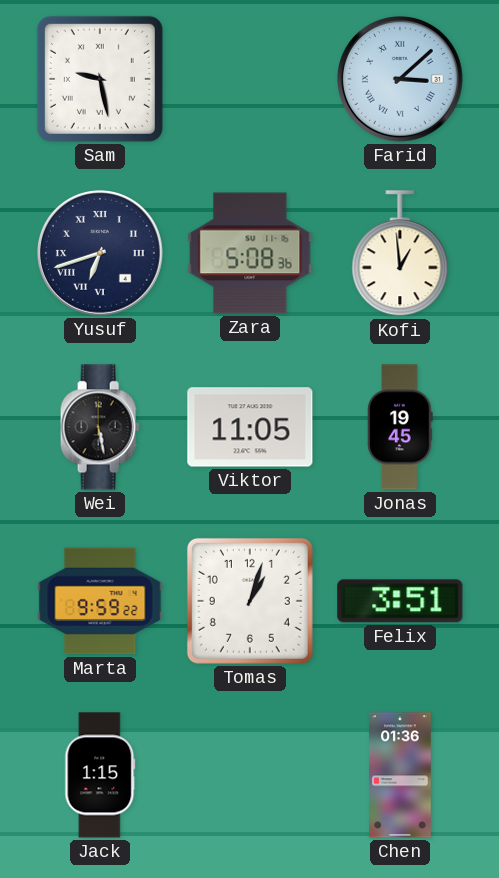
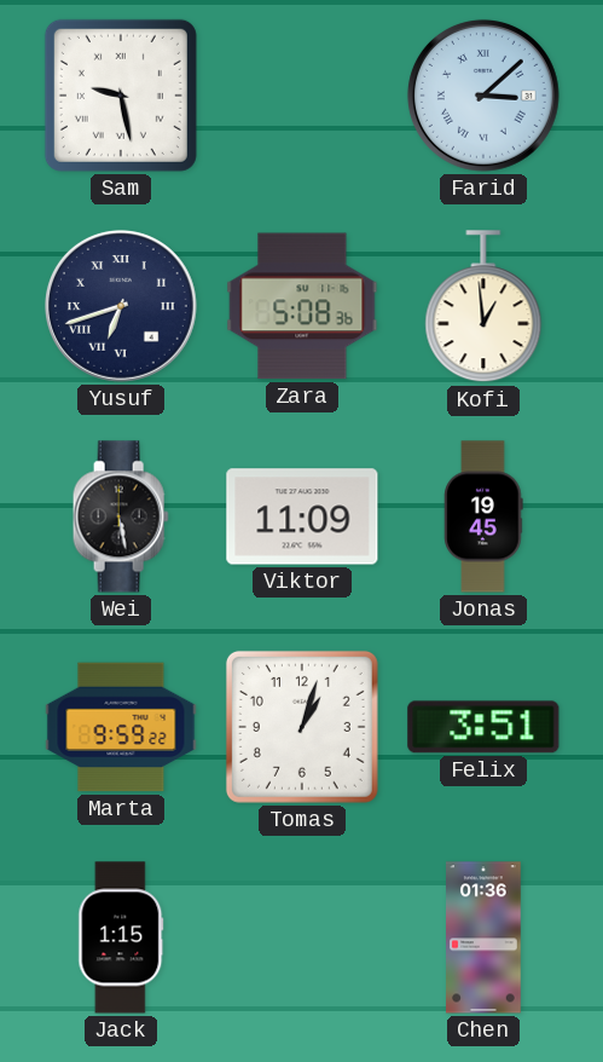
Viktor: 11:05 -> 11:09 (302, 516)
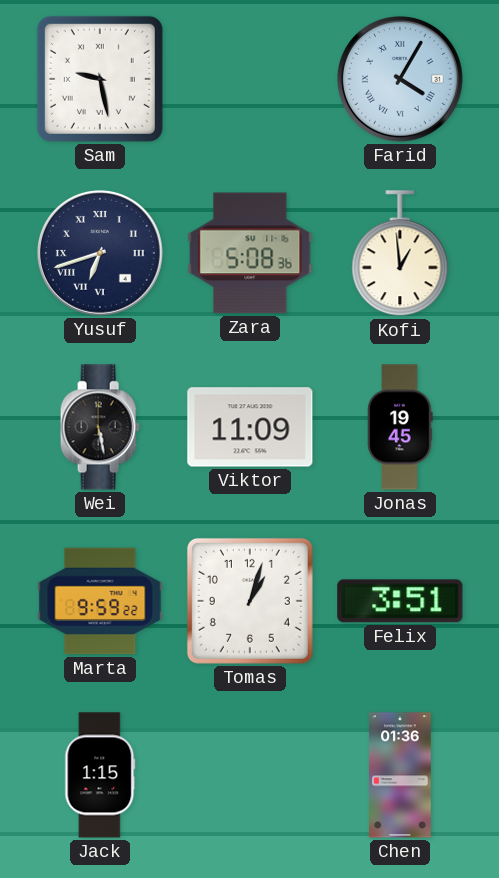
Farid: 3:08 -> 4:05 (400, 79)
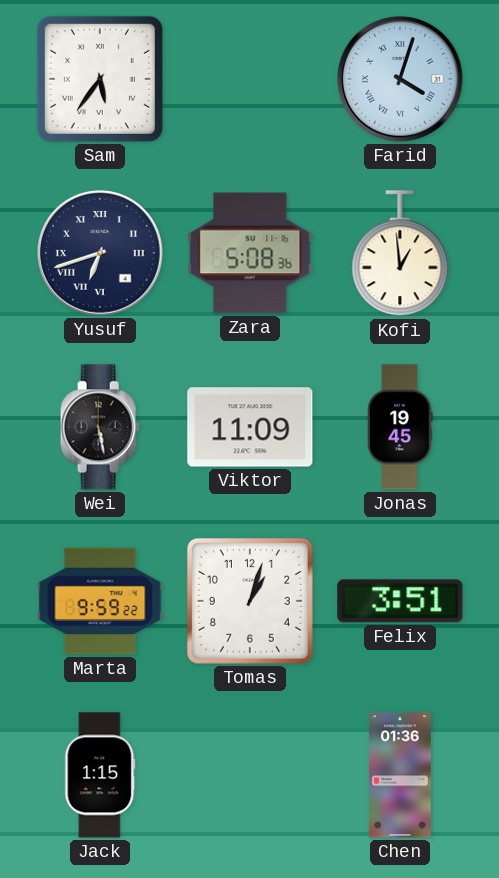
Sam: 9:28 -> 5:36 (100, 79)
Farid: 4:05 -> 4:03 (400, 79)
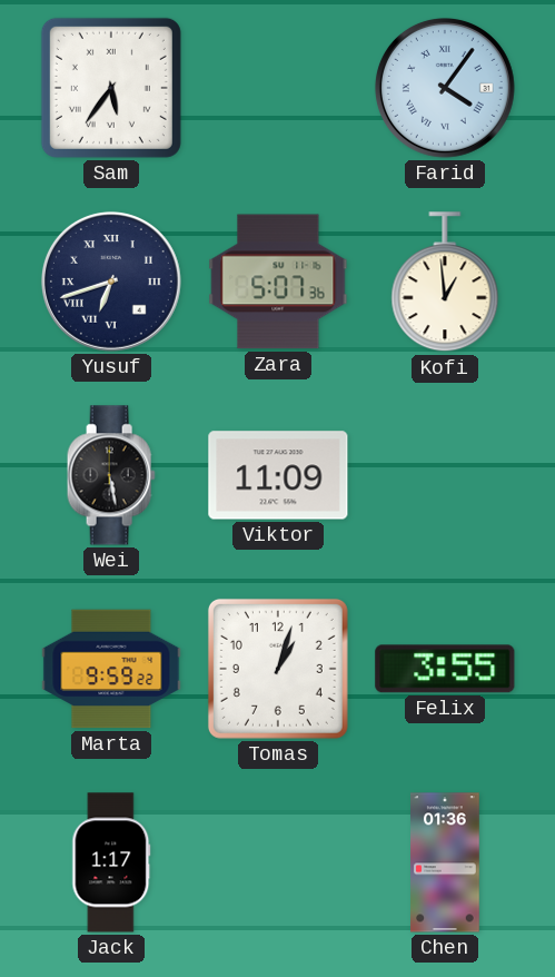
Farid: 4:03 -> 4:06 (445, 88)
Zara: 5:08 -> 5:07 (278, 282)
Jonas: 19:45 -> none (400, 427)
Felix: 3:51 -> 3:55 (445, 669)
Jack: 1:15 -> 1:17 (111, 862)
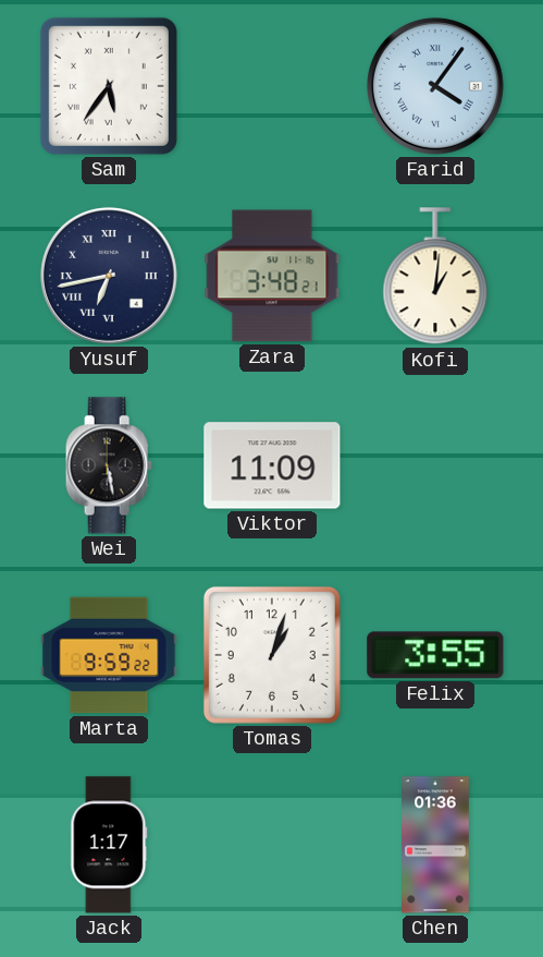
Yusuf: 6:42 -> 6:43 (109, 276)
Zara: 5:07 -> 3:48 (272, 276)
Kofi: 12:59 -> 1:01 (435, 277)
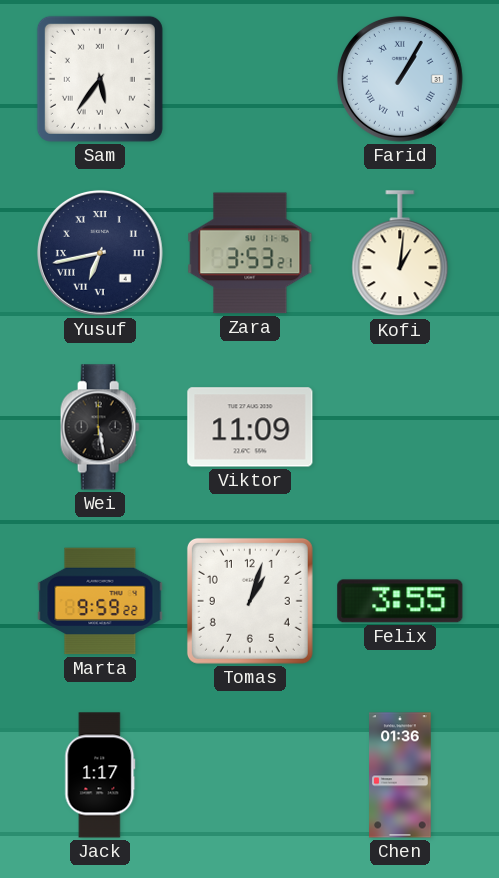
Farid: 4:06 -> 1:05 (400, 79)
Zara: 3:48 -> 3:53 (250, 253)
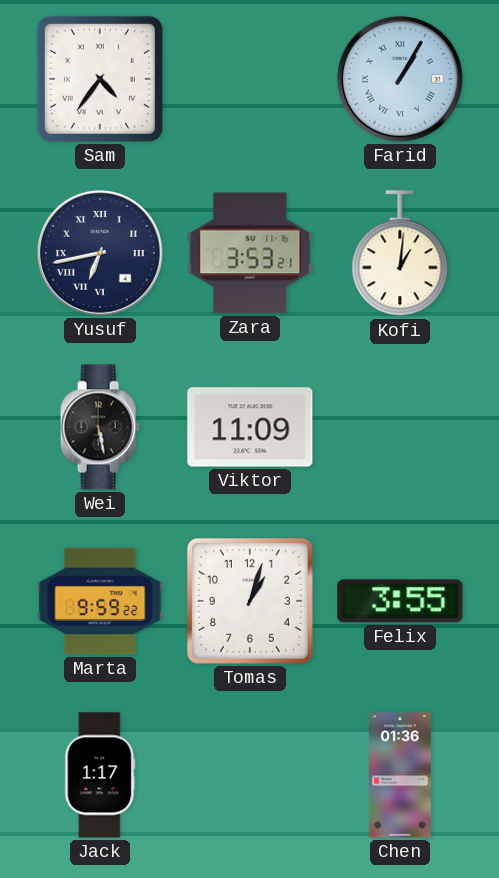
Sam: 5:36 -> 4:36 (100, 79)
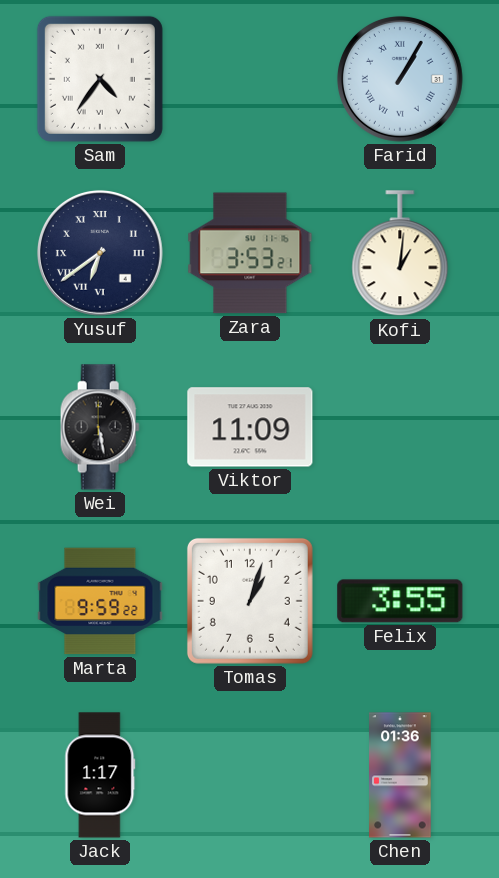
Yusuf: 6:43 -> 6:39 (100, 253)
